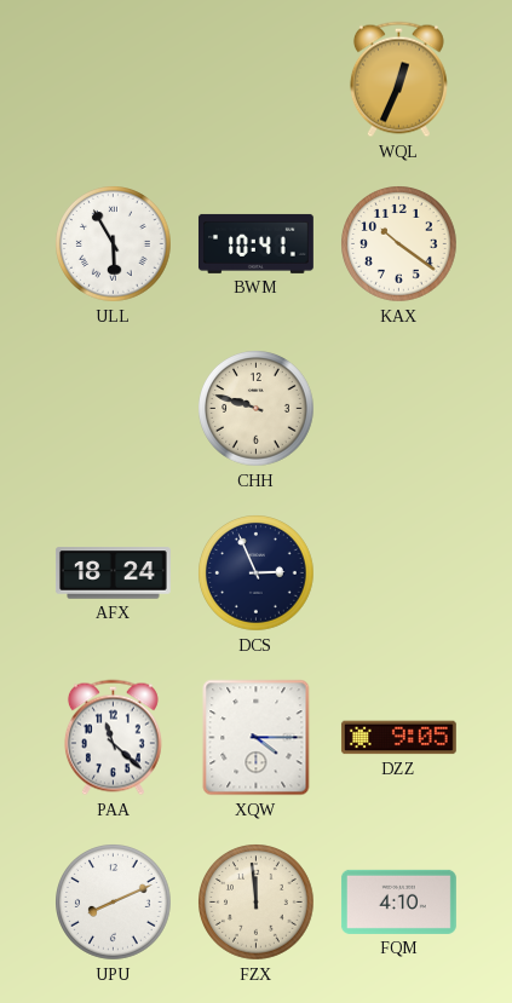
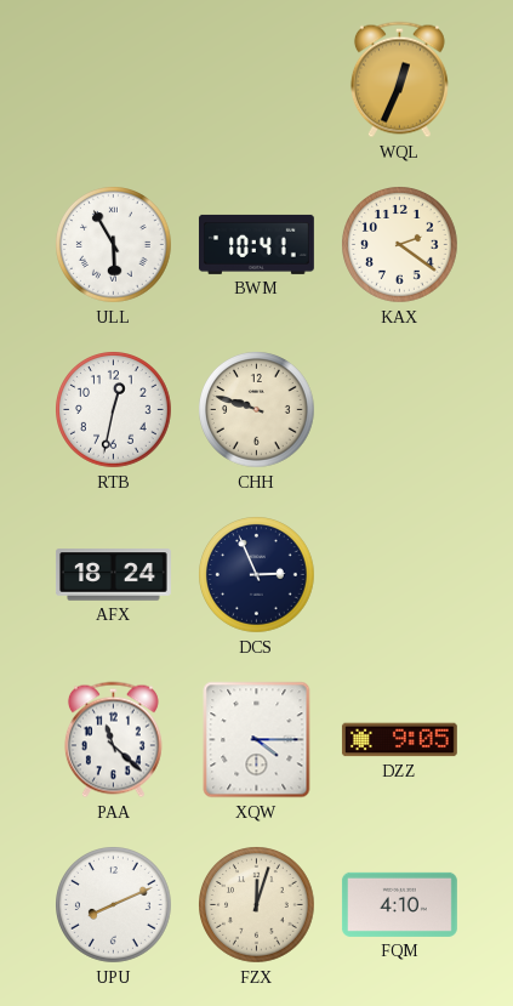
KAX: 10:21 -> 2:21 (400, 245)
RTB: none -> 12:32 (114, 410)
FZX: 11:59 -> 12:03 (257, 905)
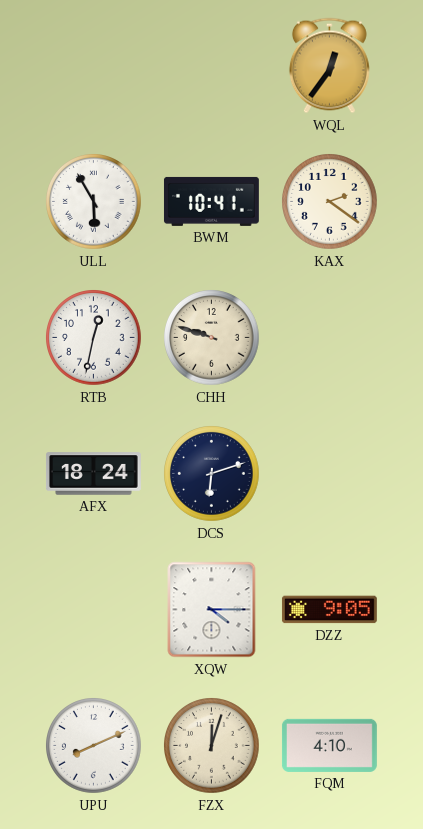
WQL: 12:34 -> 12:36 (329, 66)
DCS: 2:56 -> 6:12 (212, 474)
PAA: 11:22 -> none (113, 740)
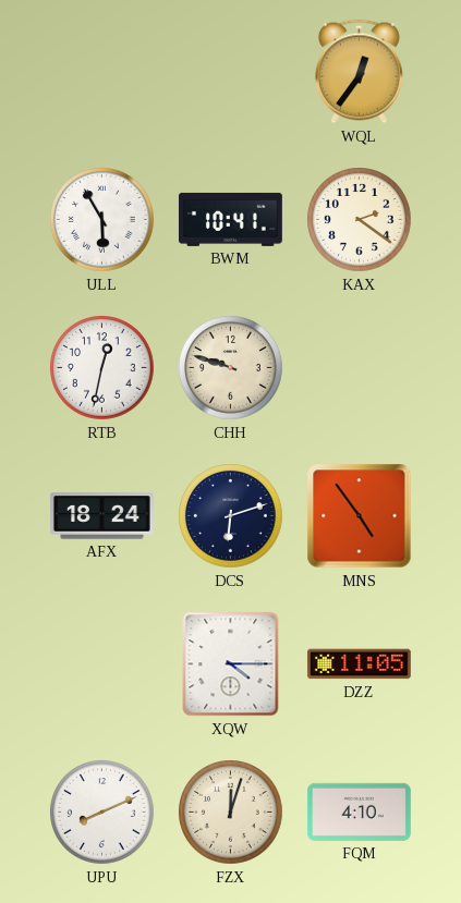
MNS: none -> 4:54 (360, 516)
DZZ: 9:05 -> 11:05 (359, 664)
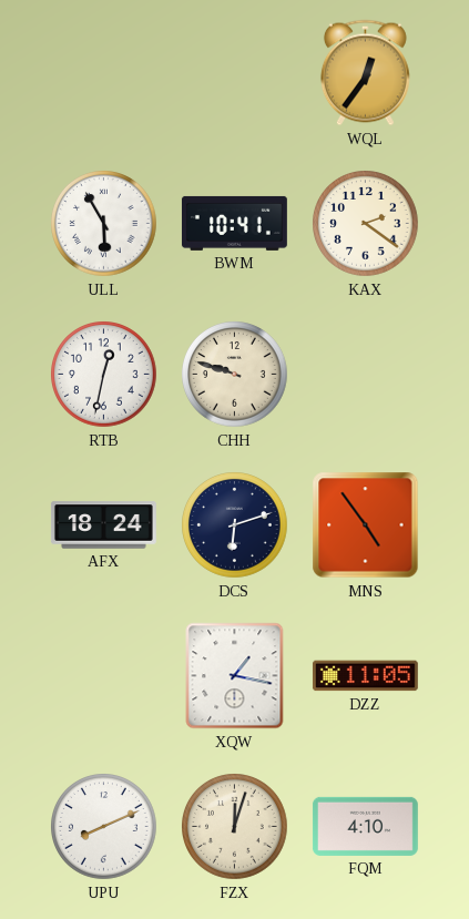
XQW: 4:15 -> 1:17 (235, 676)
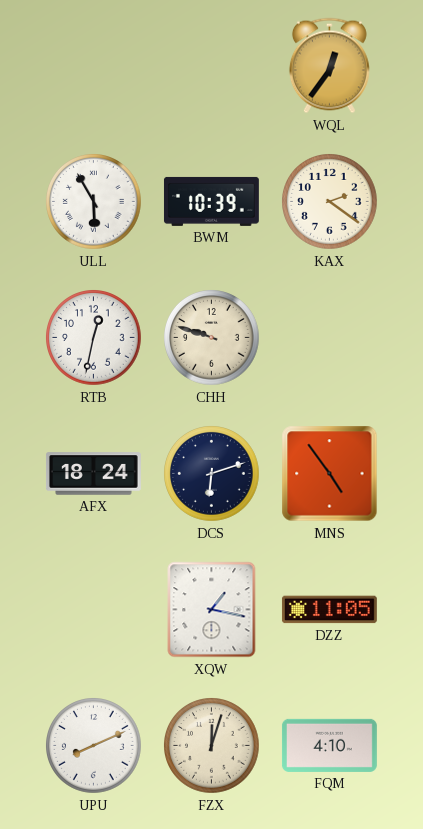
BWM: 10:41 -> 10:39 (211, 201)
